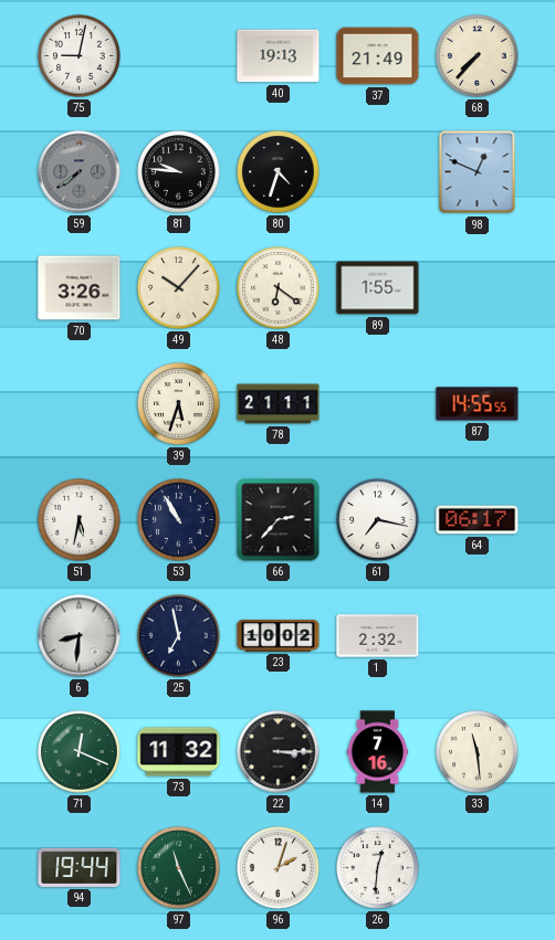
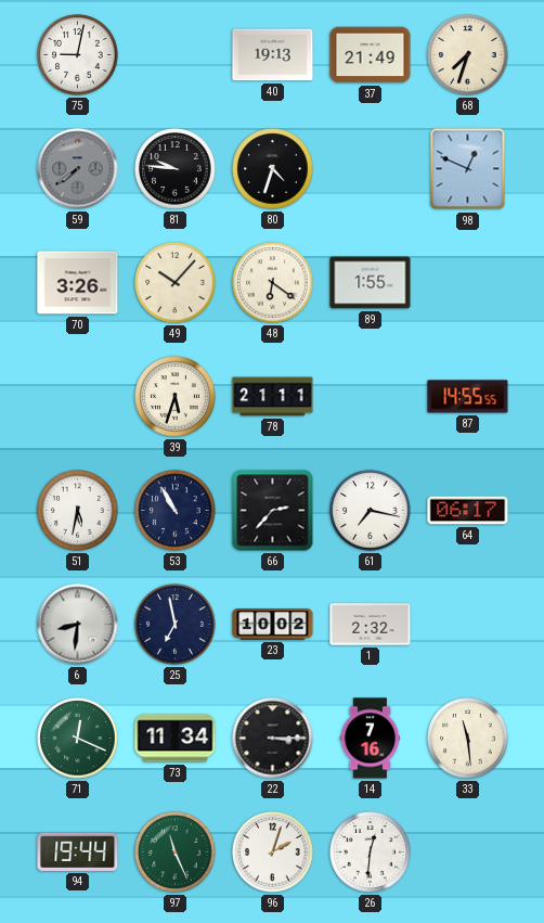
68: 7:37 -> 7:33 (468, 55)
73: 11:32 -> 11:34 (176, 739)
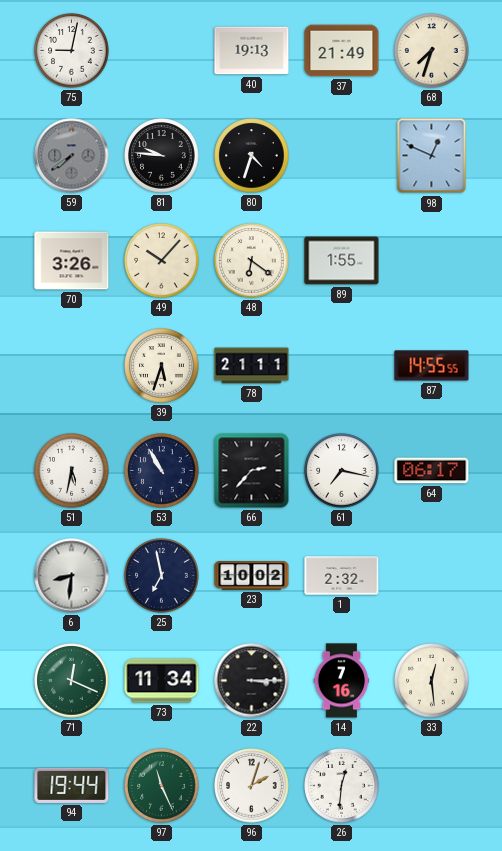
33: 11:29 -> 12:29 (432, 681)
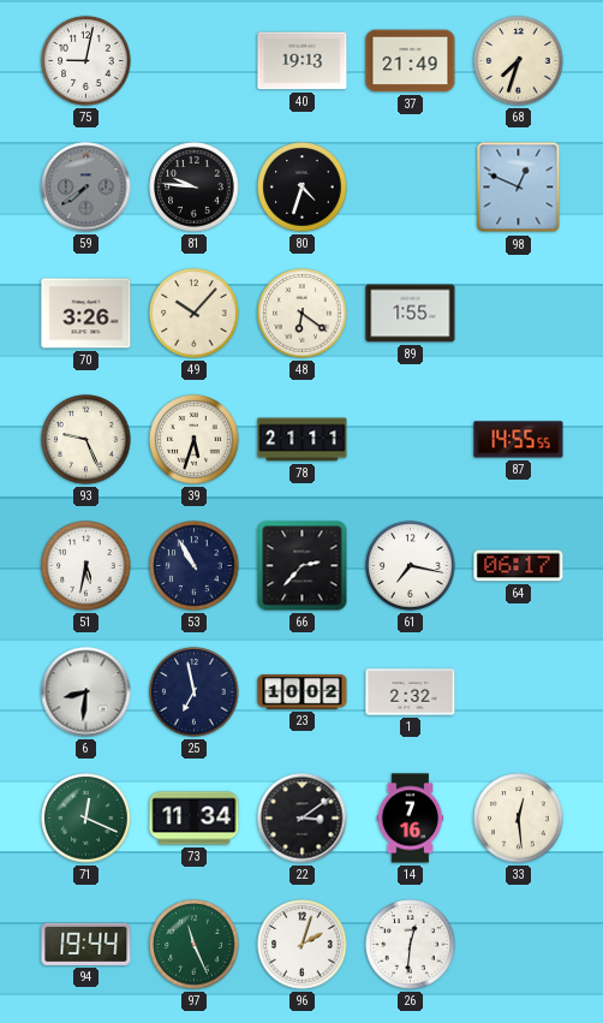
93: none -> 9:26 (86, 440)
22: 3:15 -> 3:09 (303, 819)
